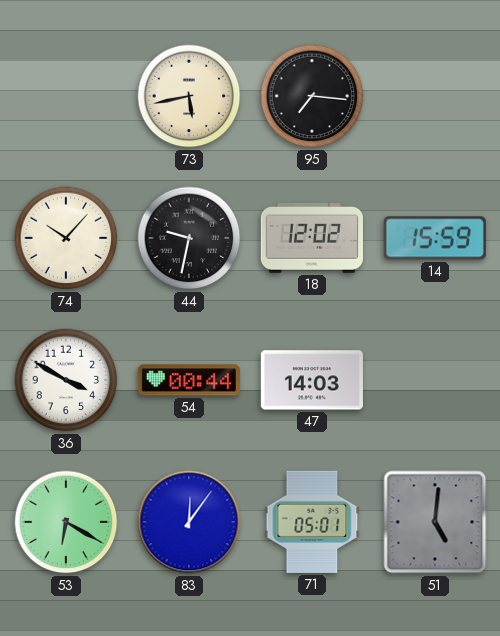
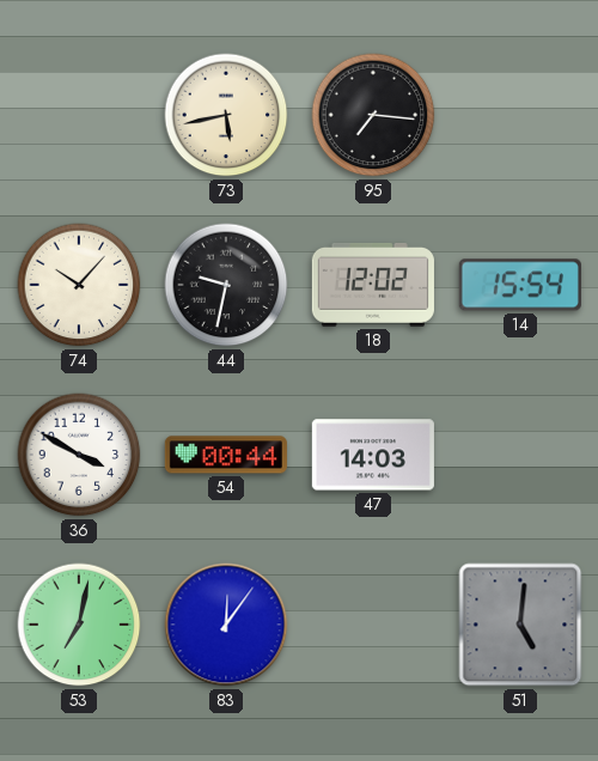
14: 15:59 -> 15:54 (520, 285)
53: 6:20 -> 7:02 (79, 625)
71: 05:01 -> none (312, 522)
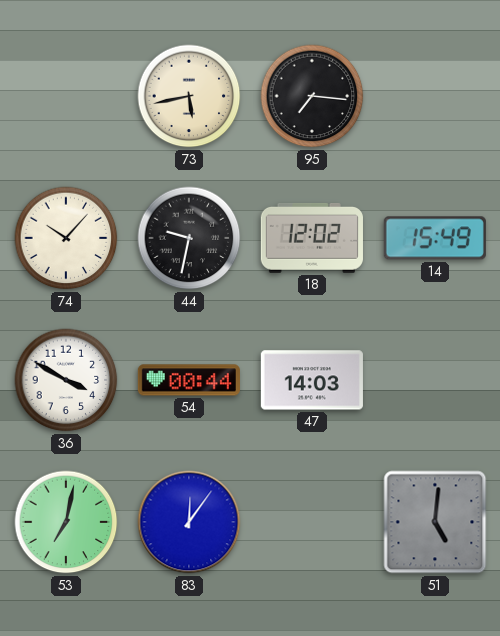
14: 15:54 -> 15:49 (435, 238)
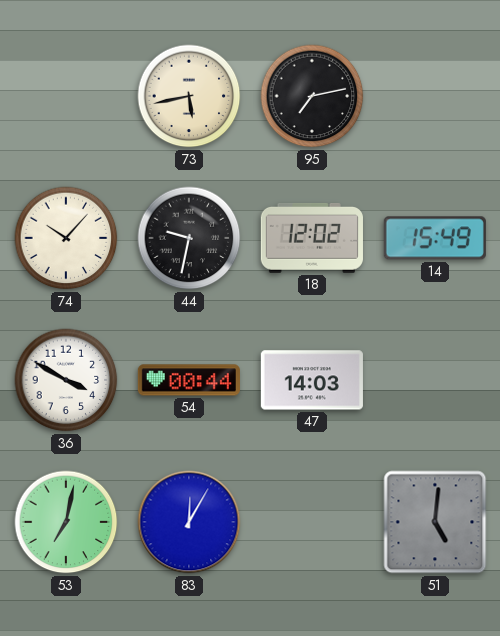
95: 7:16 -> 7:13 (312, 96)
83: 12:06 -> 12:05 (189, 522)
